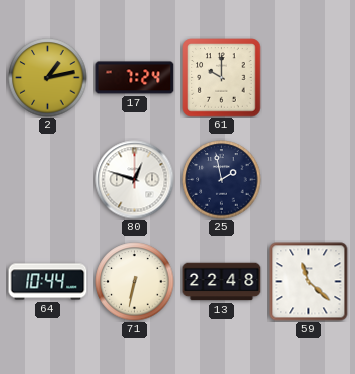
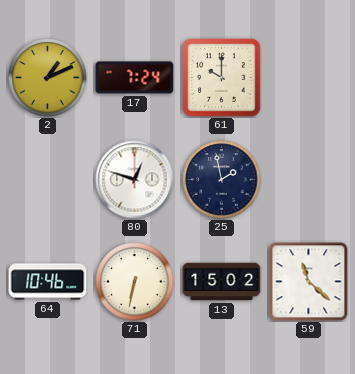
2: 1:13 -> 1:11 (48, 78)
64: 10:44 -> 10:46 (48, 282)
13: 22:48 -> 15:02 (222, 282)
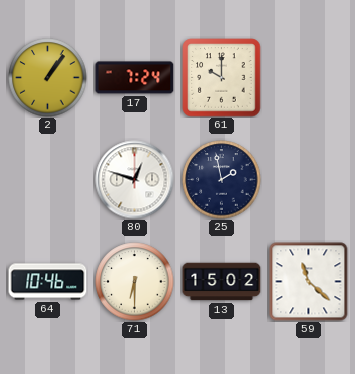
2: 1:11 -> 1:06 (48, 78)
71: 6:32 -> 6:30 (135, 282)
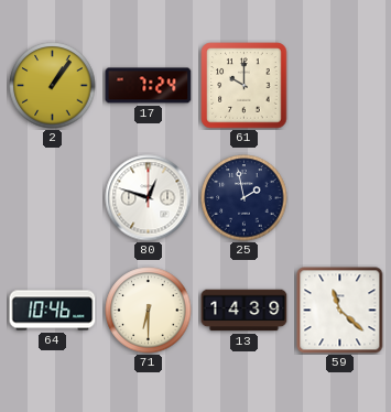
13: 15:02 -> 14:39 (245, 311)
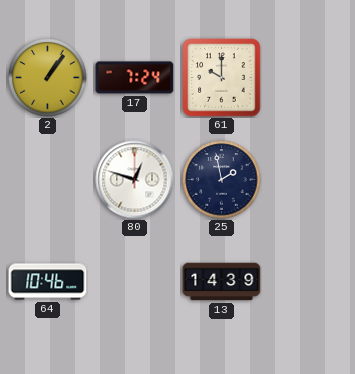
71: 6:30 -> none (149, 311)
59: 11:22 -> none (340, 311)
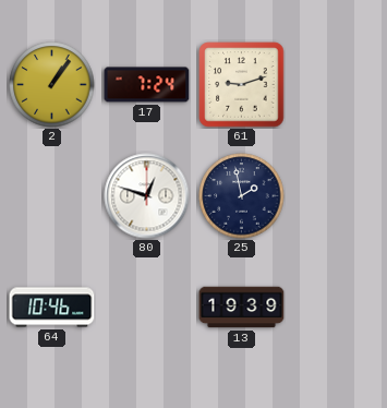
61: 10:00 -> 9:12 (242, 85)
13: 14:39 -> 19:39 (242, 308)
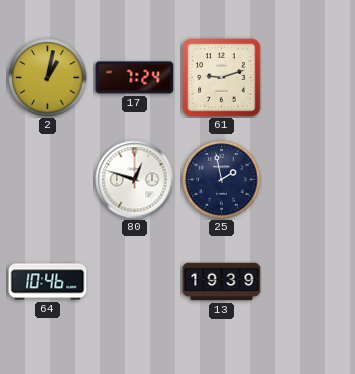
2: 1:06 -> 1:02 (48, 78)
